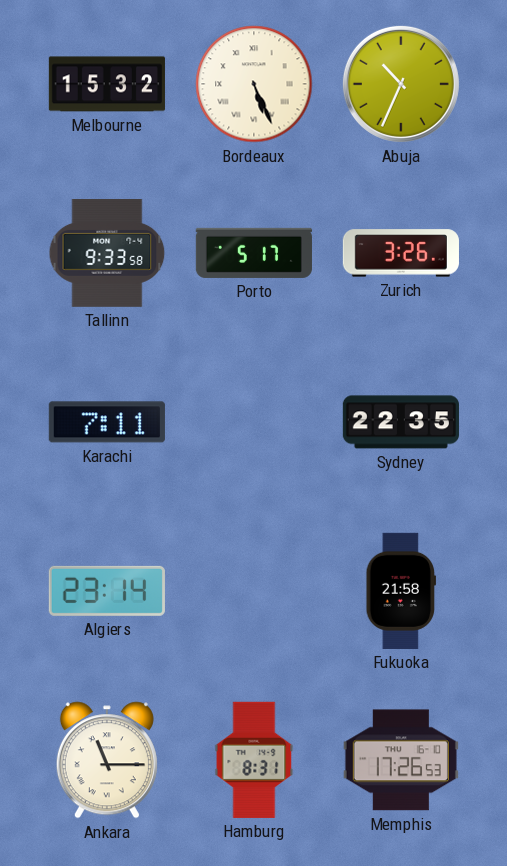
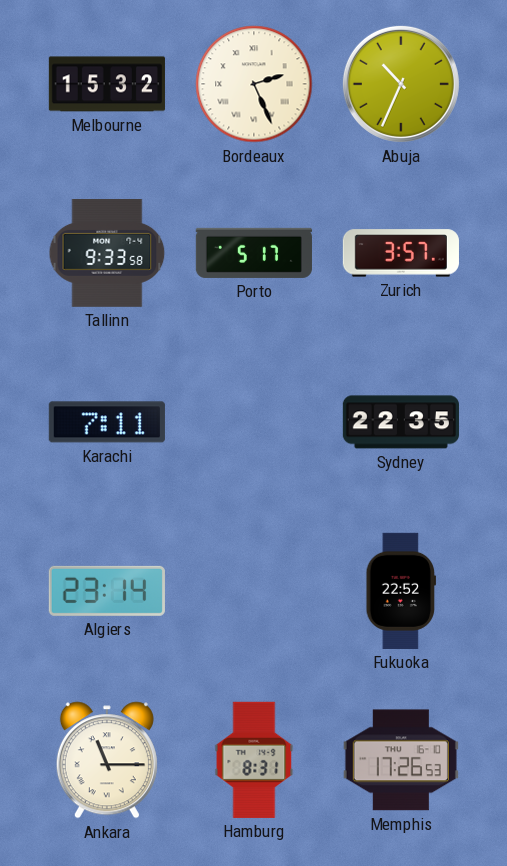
Bordeaux: 5:26 -> 2:26 (254, 84)
Zurich: 3:26 -> 3:57 (401, 253)
Fukuoka: 21:58 -> 22:52 (400, 591)
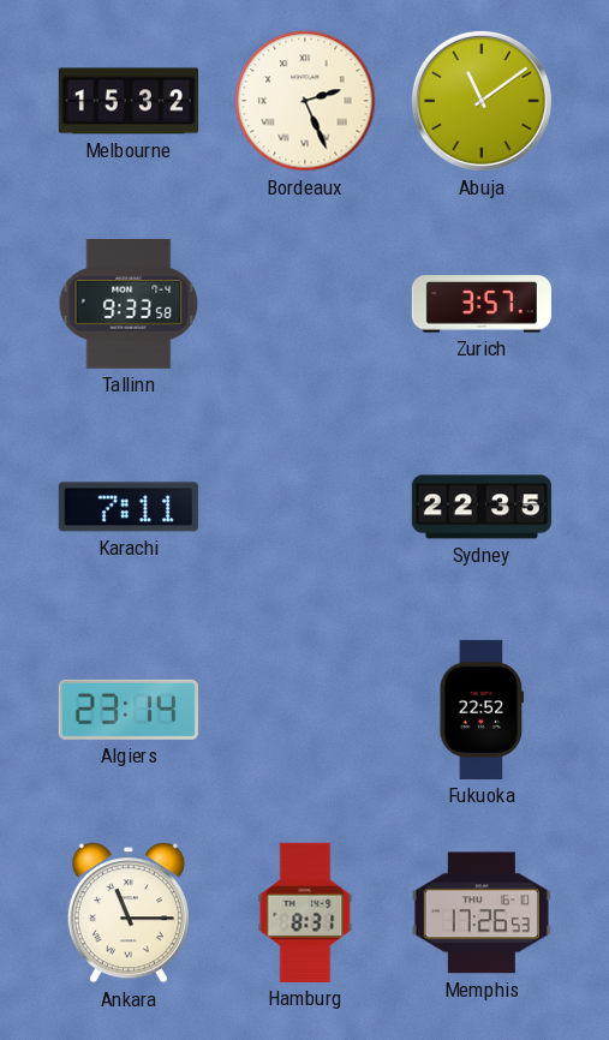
Abuja: 10:34 -> 11:09 (482, 101)
Porto: 5:17 -> none (254, 253)
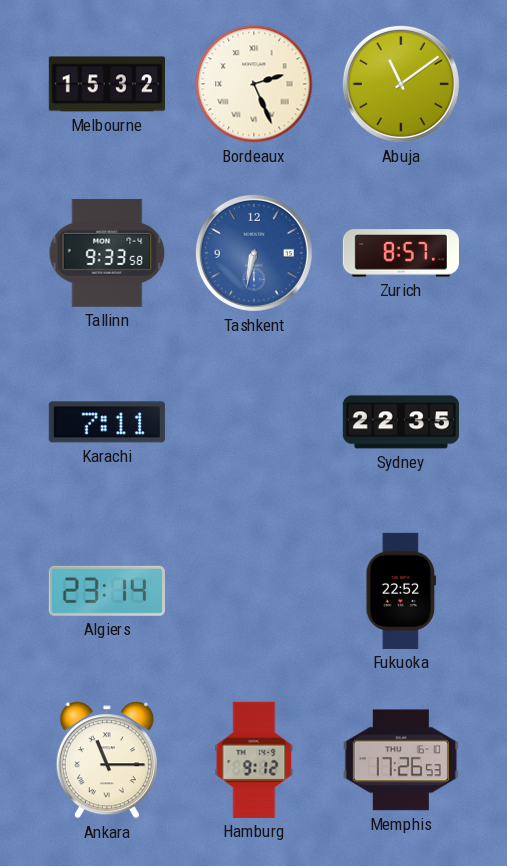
Tashkent: none -> 6:32 (254, 253)
Zurich: 3:57 -> 8:57 (401, 253)
Hamburg: 8:31 -> 9:12 (254, 760)
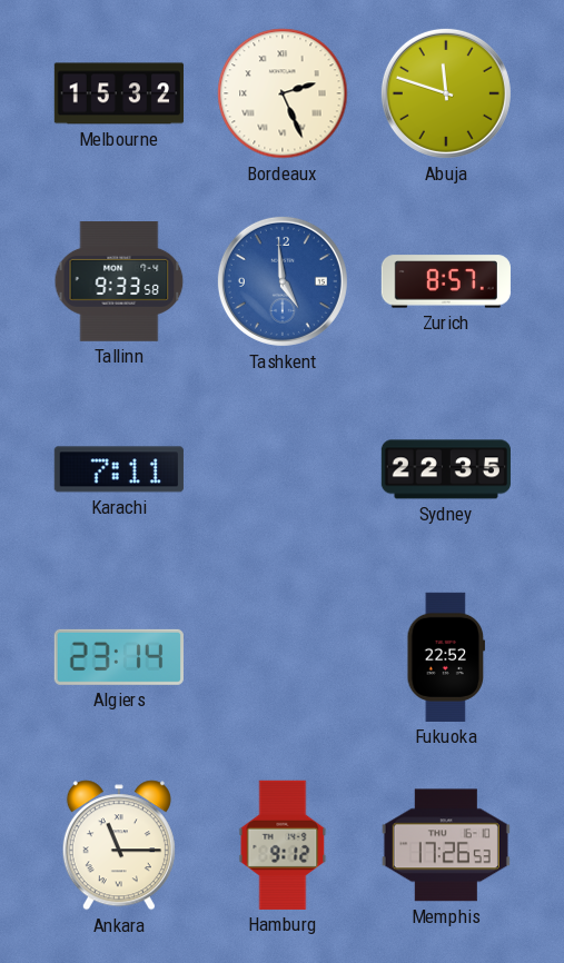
Abuja: 11:09 -> 11:48 (446, 93)
Tashkent: 6:32 -> 4:59 (283, 281)
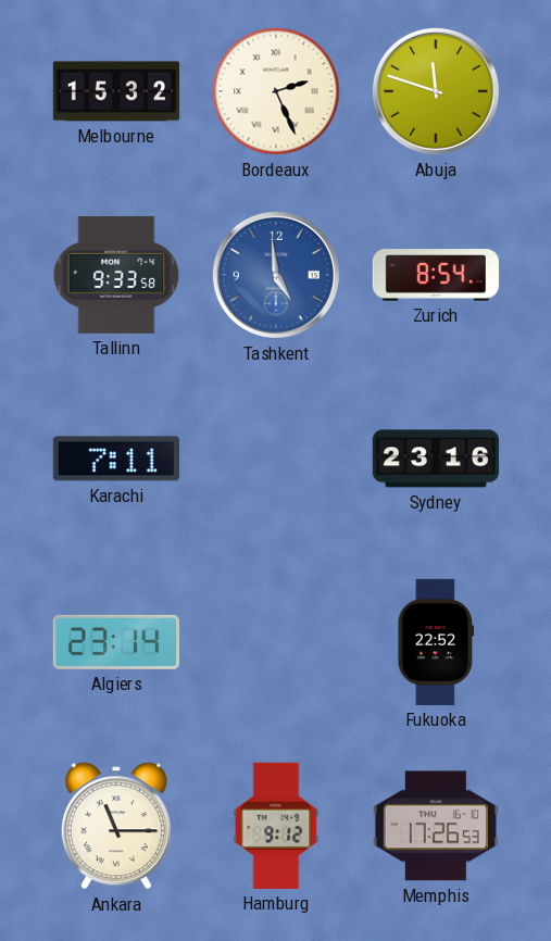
Zurich: 8:57 -> 8:54 (436, 275)
Sydney: 22:35 -> 23:16 (436, 459)
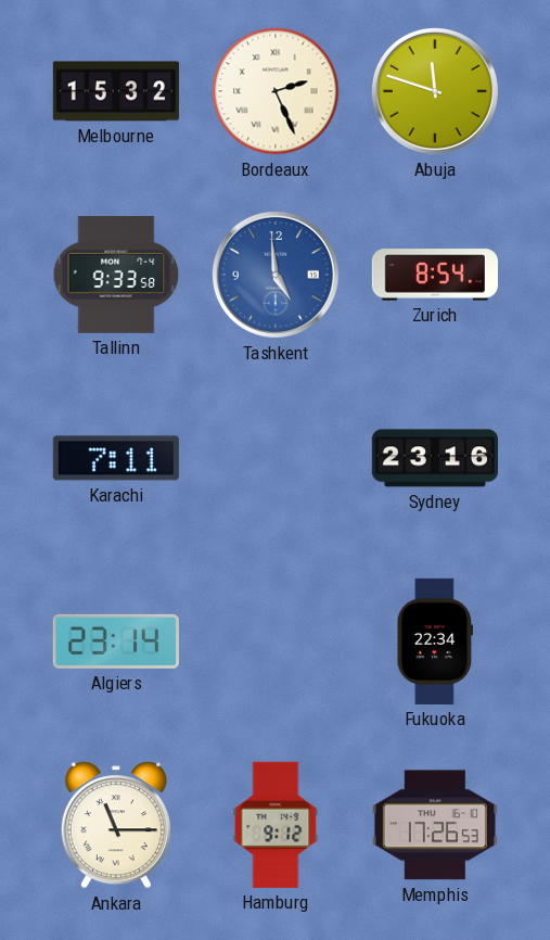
Fukuoka: 22:52 -> 22:34 (434, 642)
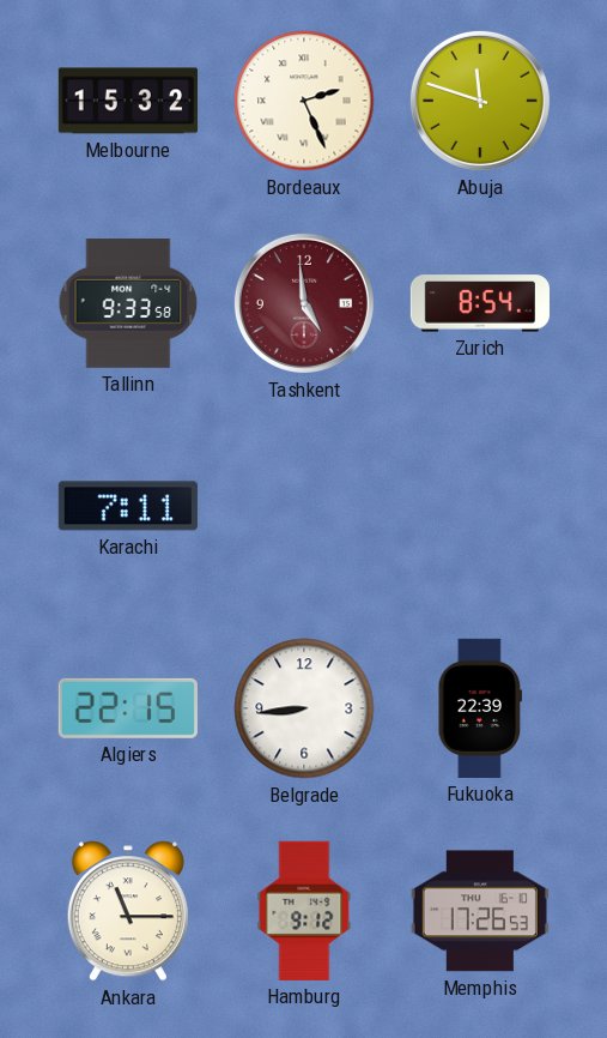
Tashkent dial: blue -> burgundy (304, 303)
Sydney: 23:16 -> none (435, 458)
Algiers: 23:14 -> 22:15 (128, 708)
Belgrade: none -> 8:44 (304, 708)
Fukuoka: 22:34 -> 22:39 (479, 708)
